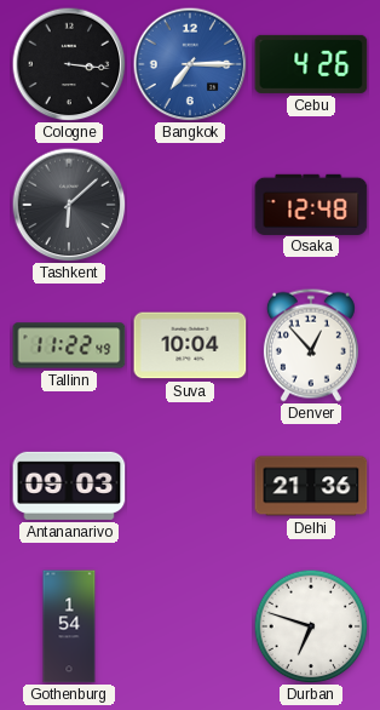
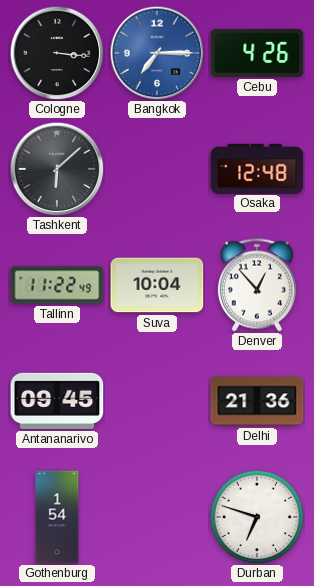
Antananarivo: 09:03 -> 09:45 (57, 401)
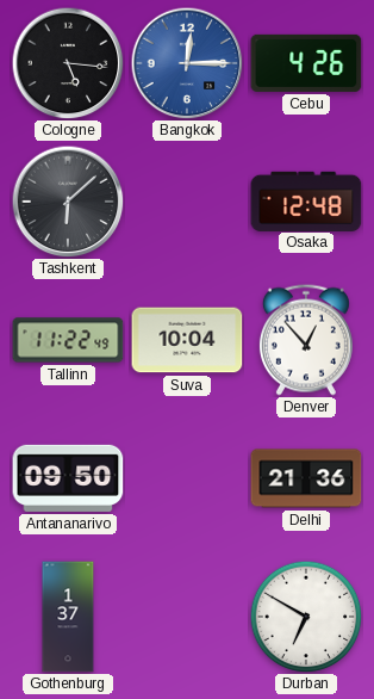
Cologne: 3:16 -> 5:16 (68, 63)
Bangkok: 7:15 -> 12:15 (187, 63)
Antananarivo: 09:45 -> 09:50 (68, 478)
Gothenburg: 1:54 -> 1:37 (68, 617)
Durban: 6:48 -> 6:50 (306, 617)
